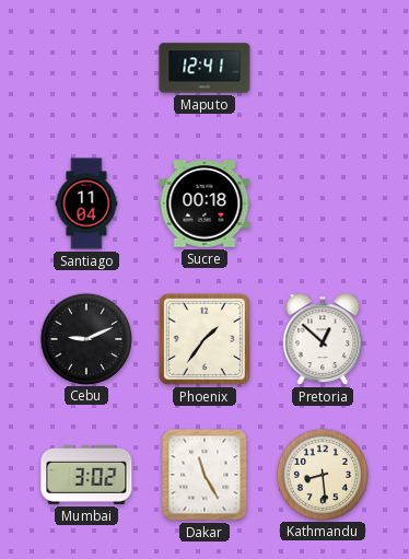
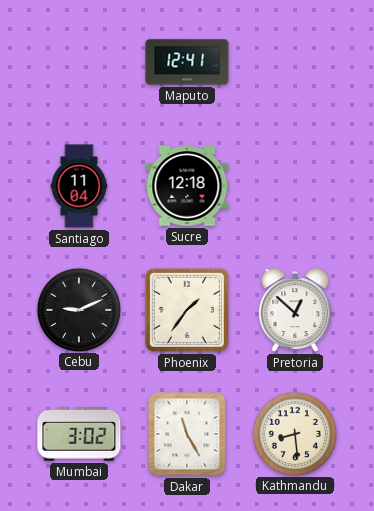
Sucre: 00:18 -> 12:18 (187, 186)
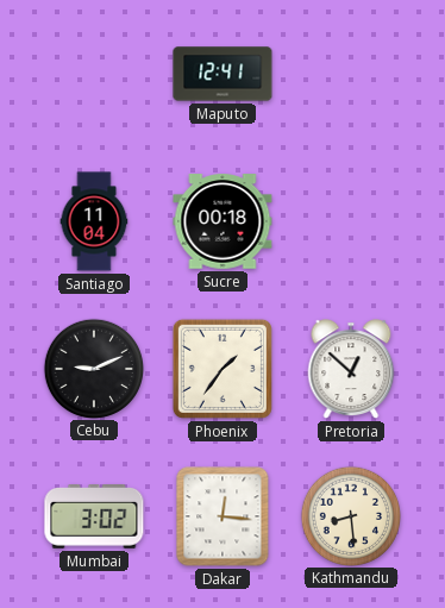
Sucre: 12:18 -> 00:18 (223, 221)
Dakar: 11:25 -> 12:16 (223, 516)
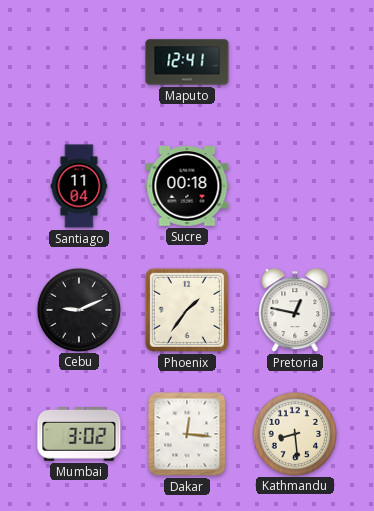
Pretoria: 12:52 -> 12:47 (295, 310)
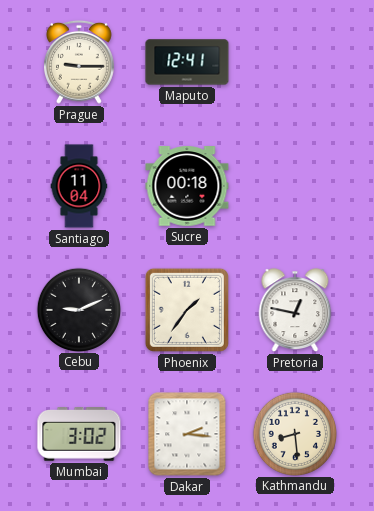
Prague: none -> 9:15 (80, 62)
Dakar: 12:16 -> 2:16 (187, 434)
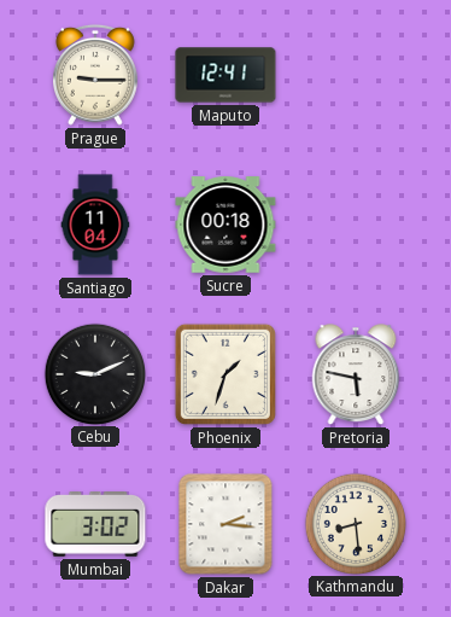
Phoenix: 1:36 -> 1:33 (225, 374)
Pretoria: 12:47 -> 5:47 (356, 374)
